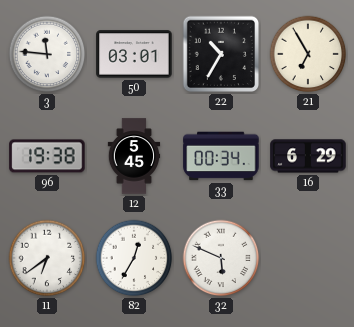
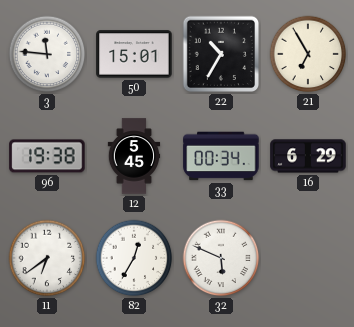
50: 03:01 -> 15:01 (134, 54)
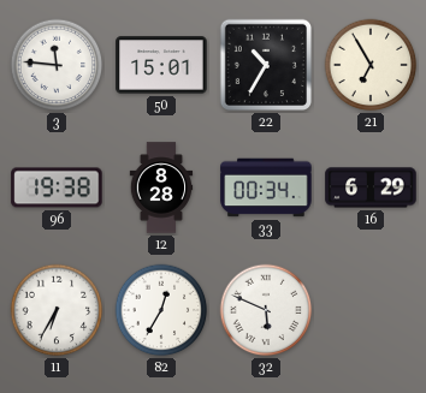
12: 5:45 -> 8:28 (161, 187)
11: 6:39 -> 6:35 (57, 310)
